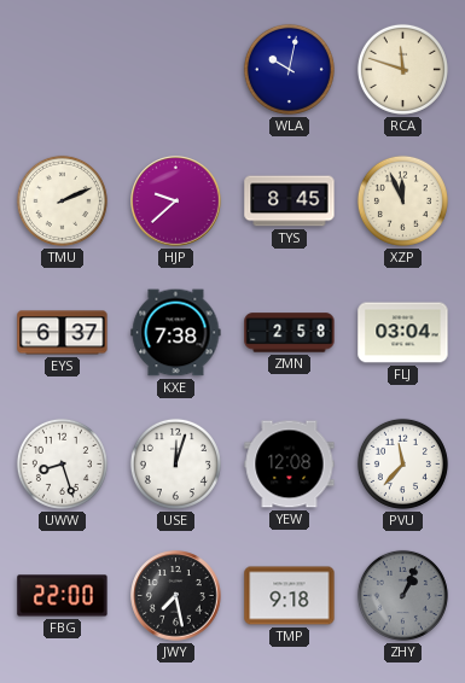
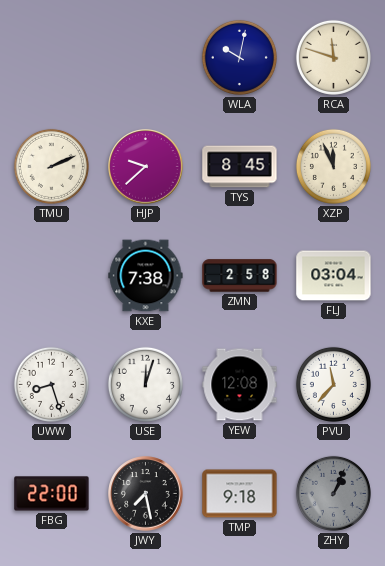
EYS: 6:37 -> none (63, 333)
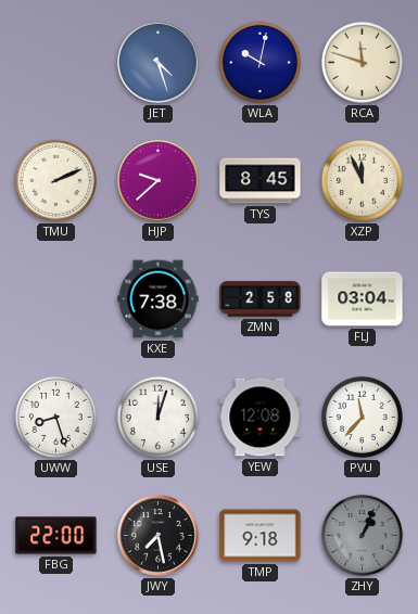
JET: none -> 4:27 (159, 63)
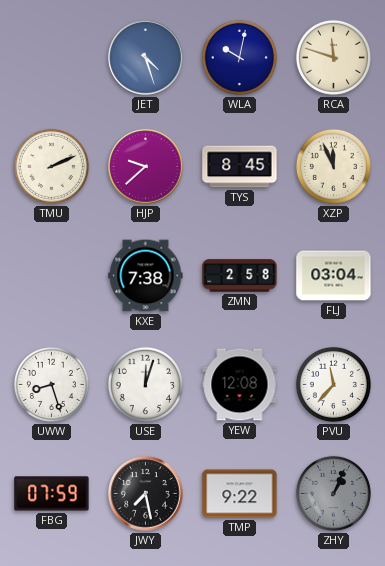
FBG: 22:00 -> 07:59 (52, 494)
TMP: 9:18 -> 9:22 (240, 494)
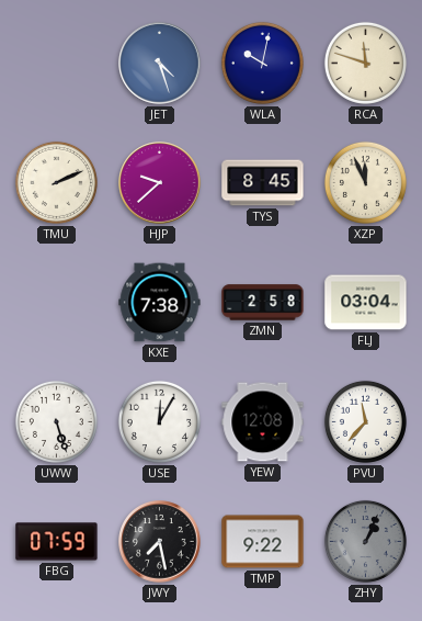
UWW: 8:27 -> 5:27 (56, 421)
USE: 12:03 -> 12:05 (159, 421)
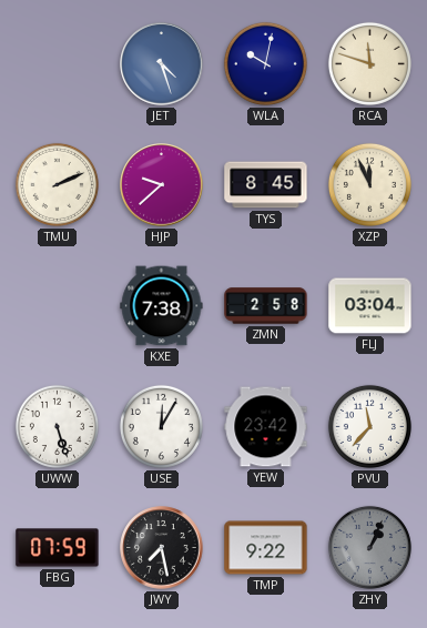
YEW: 12:08 -> 23:42 (266, 427)
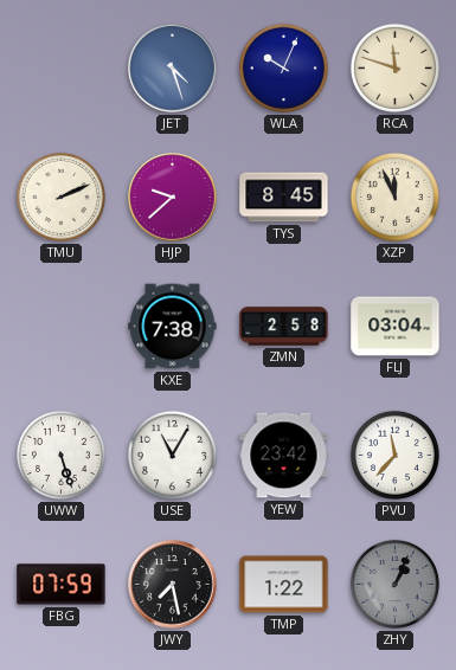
WLA: 10:02 -> 10:04 (283, 67)
USE: 12:05 -> 11:05 (172, 455)
TMP: 9:22 -> 1:22 (284, 585)
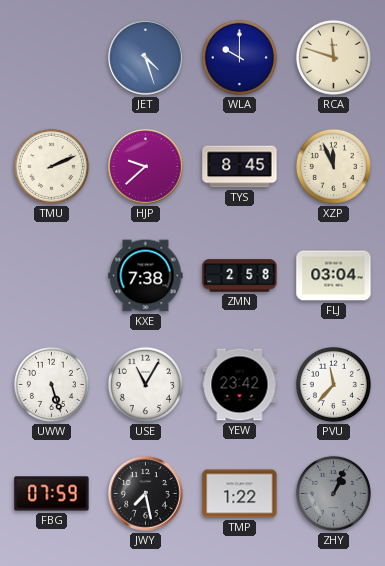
WLA: 10:04 -> 10:00 (239, 57)
